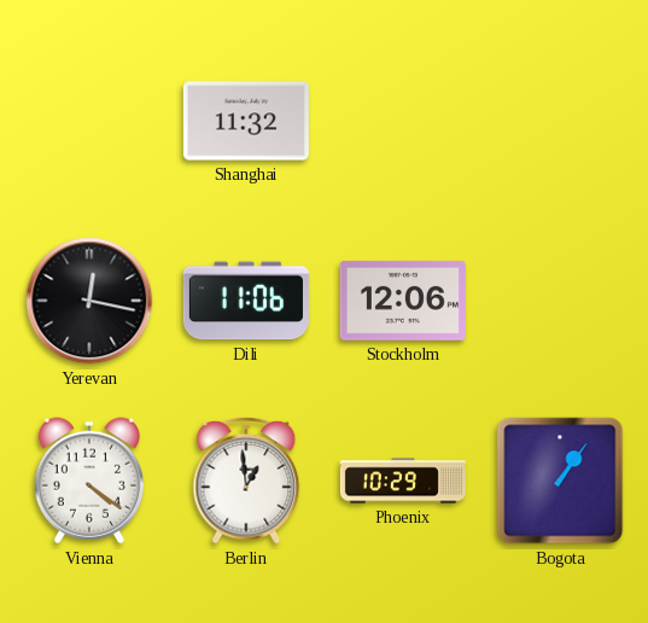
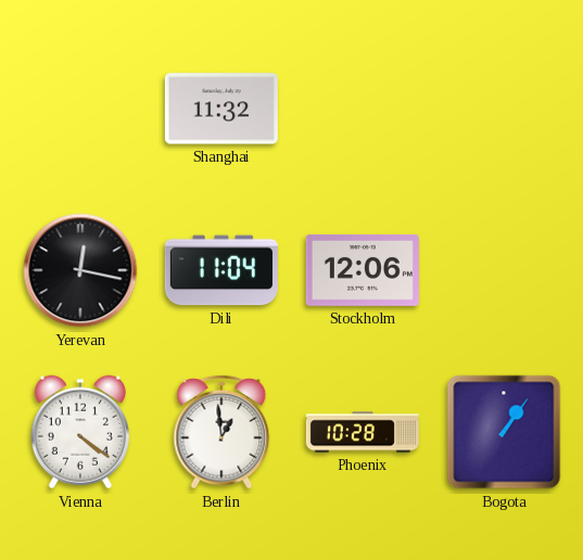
Dili: 11:06 -> 11:04 (221, 270)
Phoenix: 10:29 -> 10:28 (363, 432)
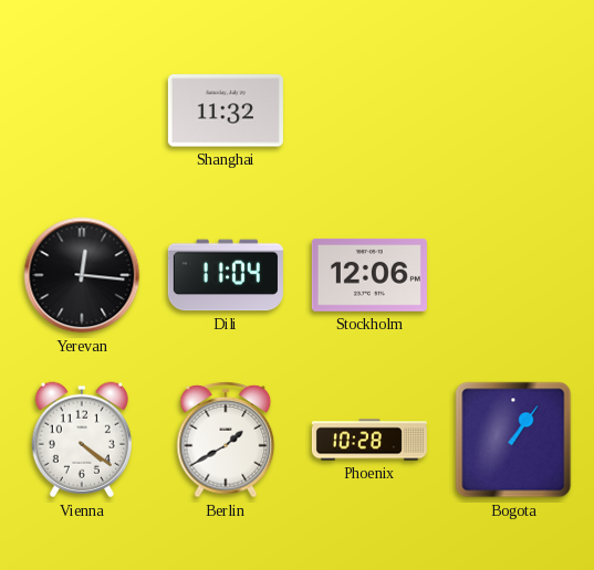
Yerevan: 12:17 -> 12:16 (82, 275)
Berlin: 12:59 -> 1:40 (226, 440)
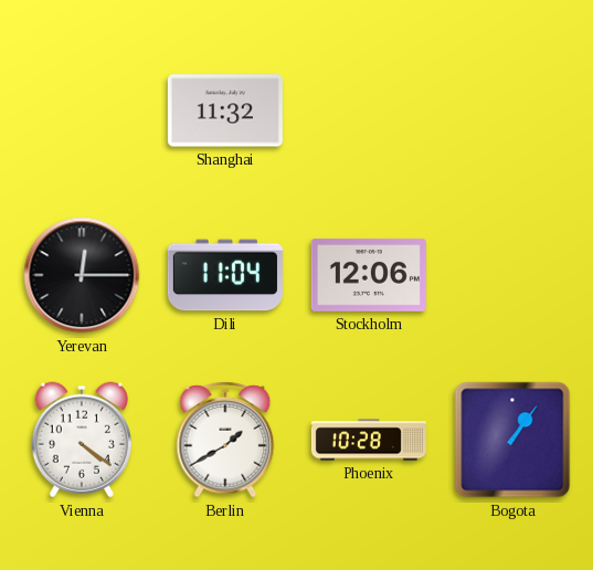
Yerevan: 12:16 -> 12:15 (82, 275)
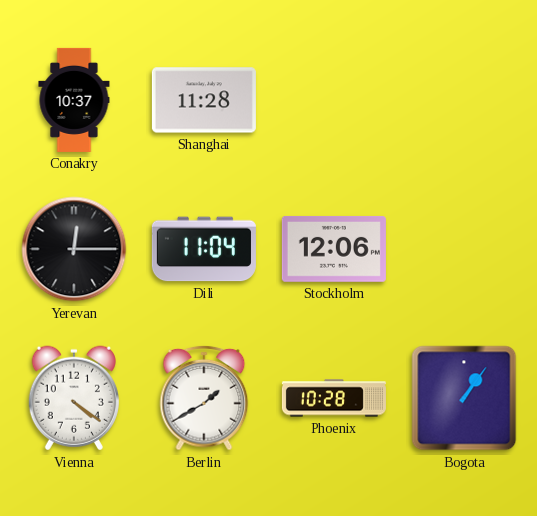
Conakry: none -> 10:37 (74, 100)
Shanghai: 11:32 -> 11:28 (204, 100)
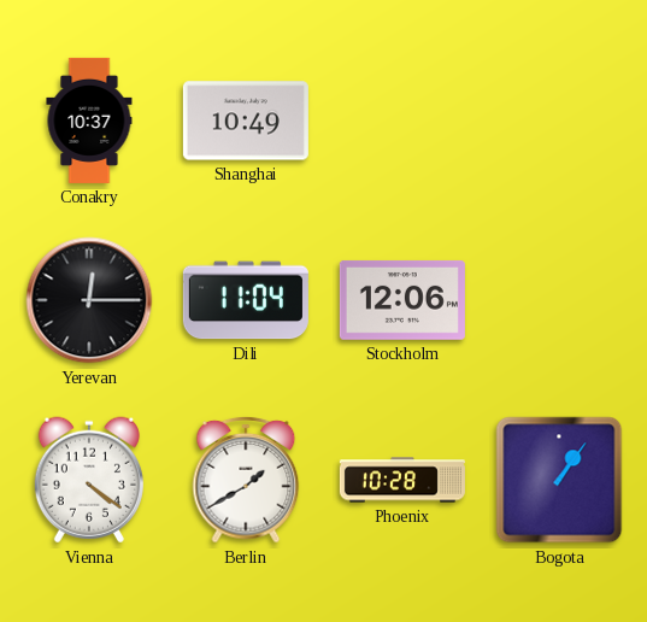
Shanghai: 11:28 -> 10:49 (246, 121)
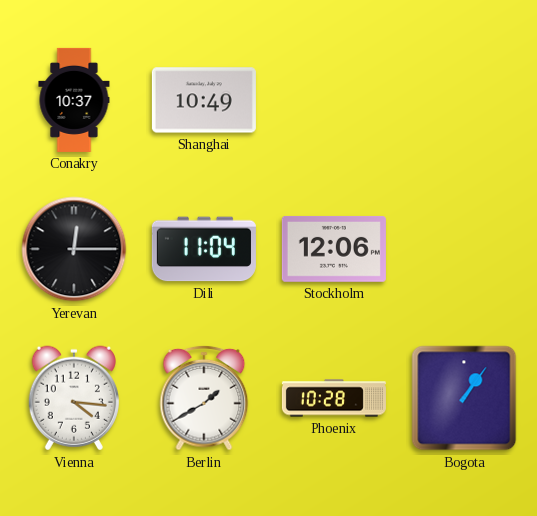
Vienna: 4:21 -> 4:16 (74, 398)
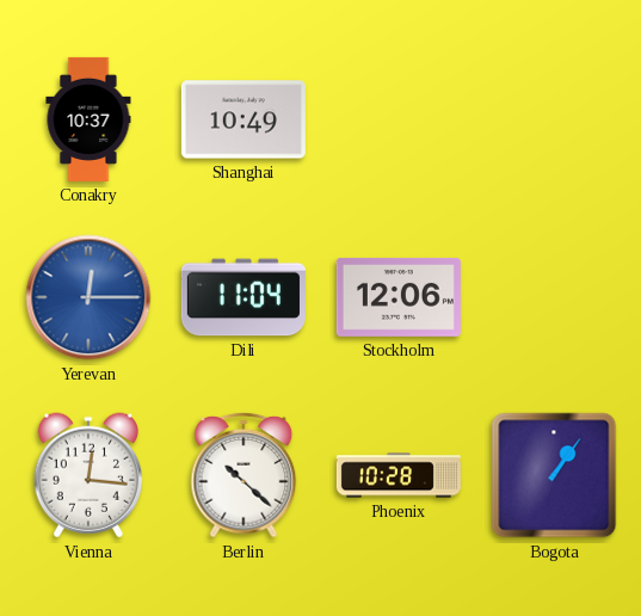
Yerevan dial: black -> blue (88, 297)
Vienna: 4:16 -> 12:16 (88, 475)
Berlin: 1:40 -> 10:22 (244, 475)
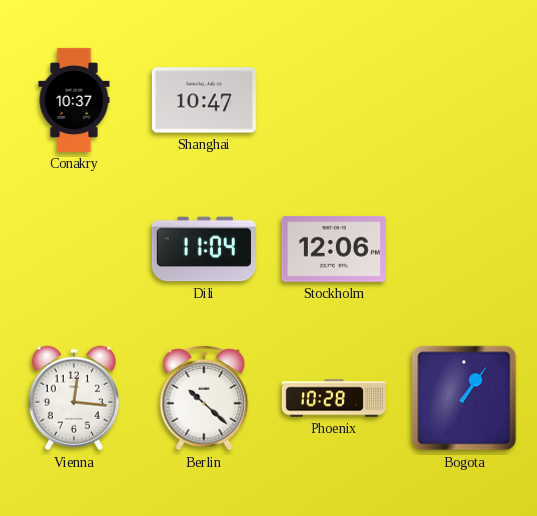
Shanghai: 10:49 -> 10:47 (204, 100)
Yerevan: 12:15 -> none (88, 297)
